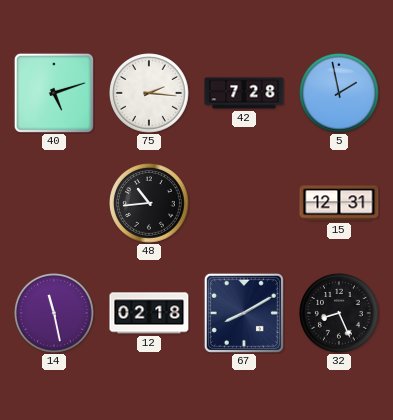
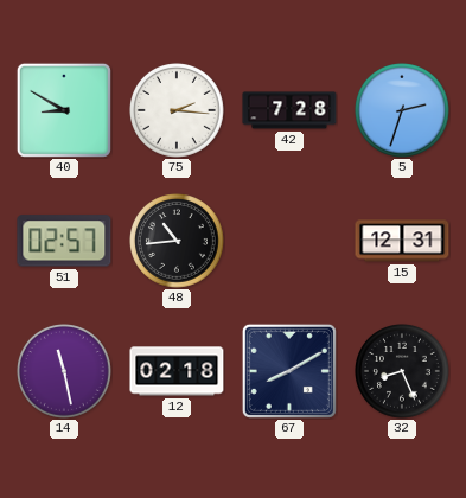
40: 5:12 -> 8:50 (64, 110)
5: 1:58 -> 2:33 (403, 111)
51: none -> 02:57 (64, 241)
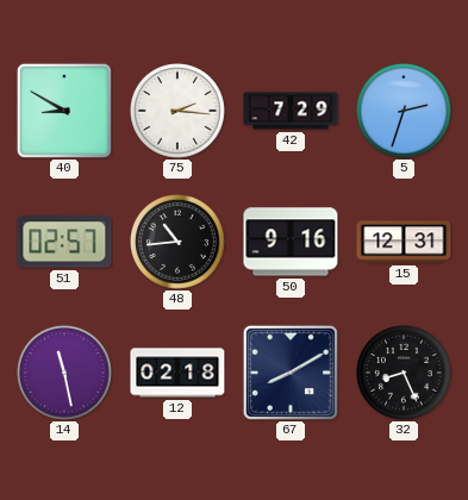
42: 7:28 -> 7:29 (291, 111)
50: none -> 9:16 (291, 242)
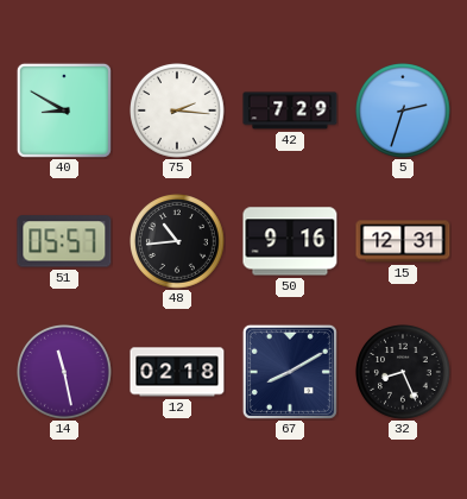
51: 02:57 -> 05:57 (64, 241)
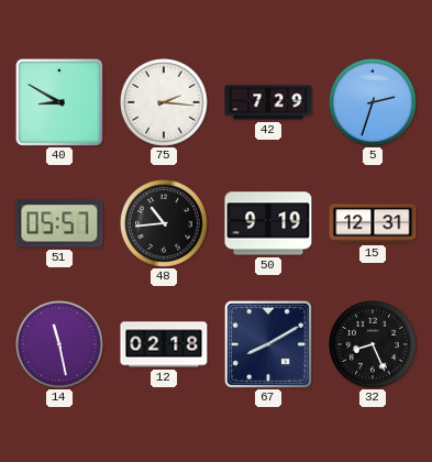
50: 9:16 -> 9:19 (268, 223)
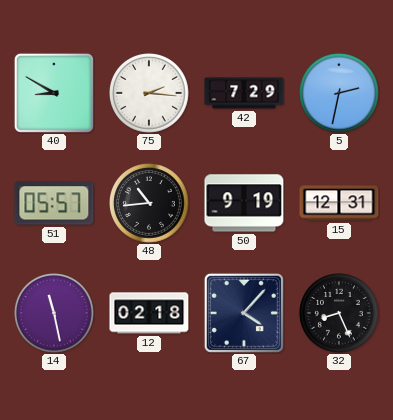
5: 2:33 -> 2:32 (340, 94)
67: 8:10 -> 4:07 (244, 313)
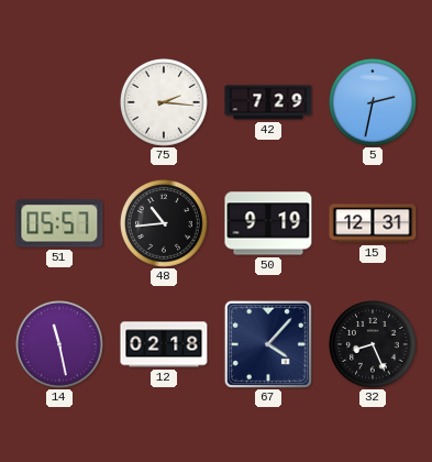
40: 8:50 -> none (54, 93)
